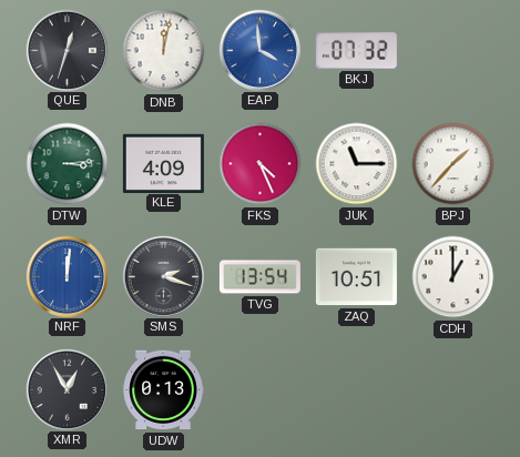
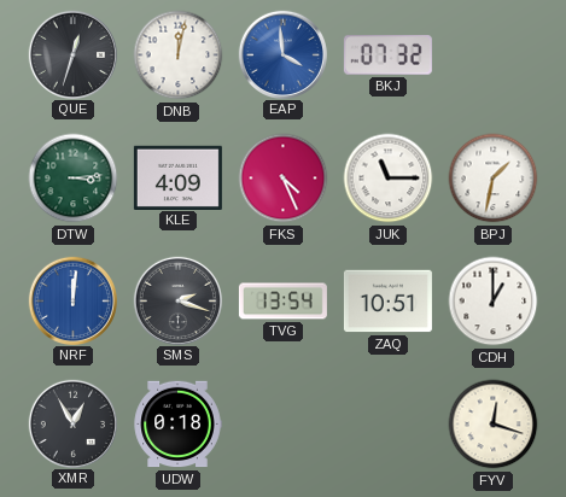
BPJ: 1:37 -> 1:32 (494, 179)
UDW: 0:13 -> 0:18 (177, 425)
FYV: none -> 12:18 (494, 425)
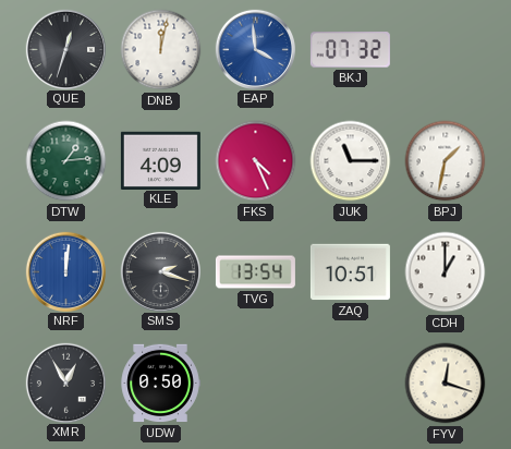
DTW: 3:14 -> 1:14 (66, 161)
UDW: 0:18 -> 0:50 (160, 384)
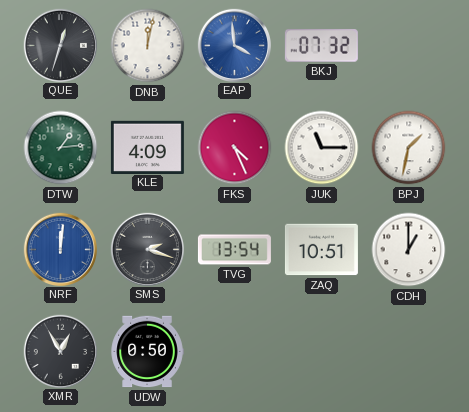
FYV: 12:18 -> none (446, 384)
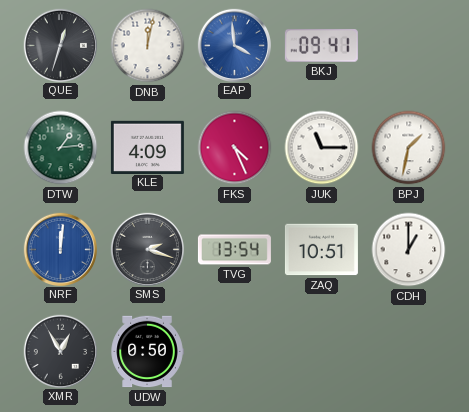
BKJ: 07:32 -> 09:41 (321, 46)
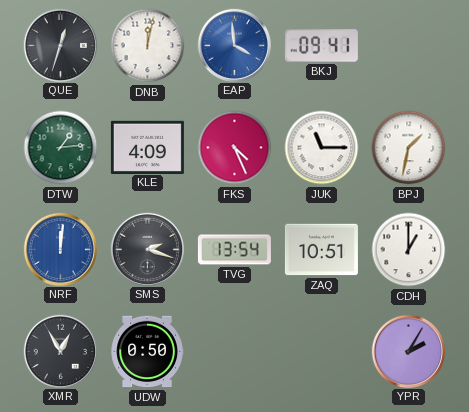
YPR: none -> 2:05 (408, 351)
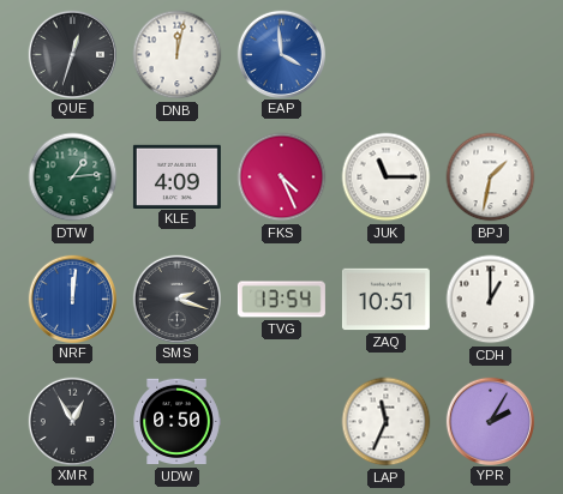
BKJ: 09:41 -> none (321, 46)
LAP: none -> 11:34 (387, 422)
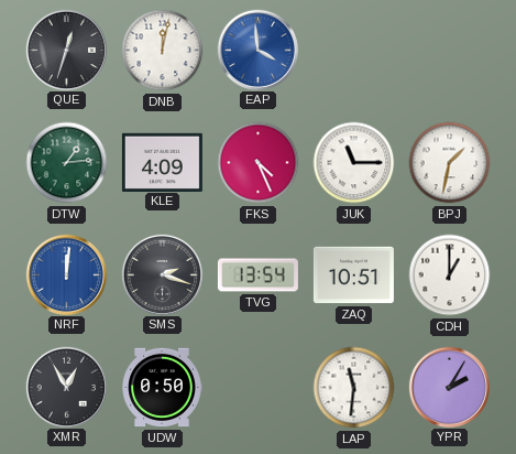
LAP: 11:34 -> 11:31 (354, 388)
